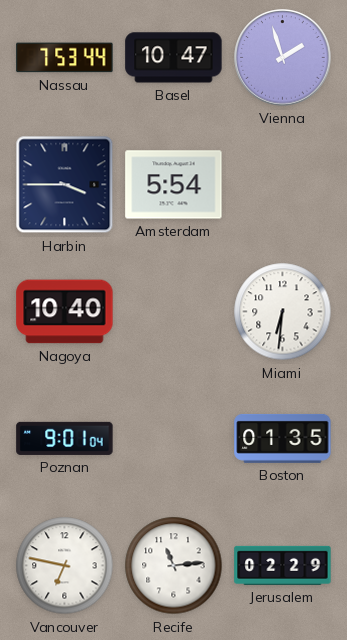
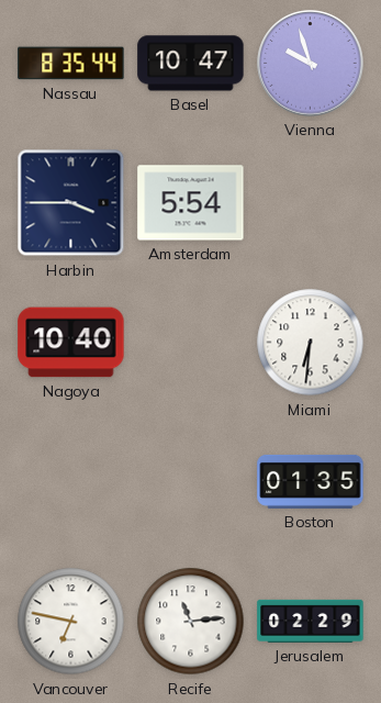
Nassau: 7:53 -> 8:35 (71, 64)
Vienna: 1:57 -> 9:57 (311, 64)
Poznan: 9:01 -> none (65, 438)
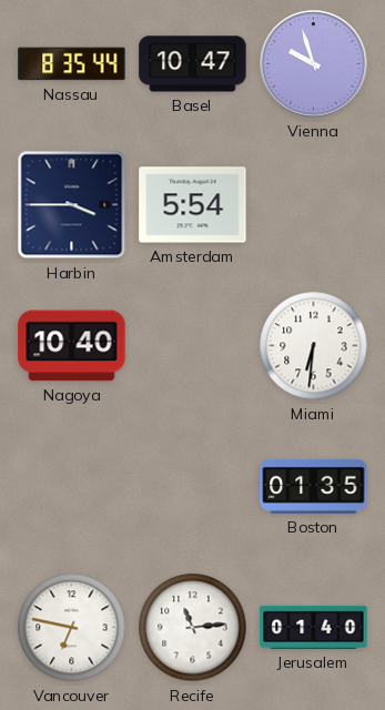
Jerusalem: 02:29 -> 01:40 (314, 627)
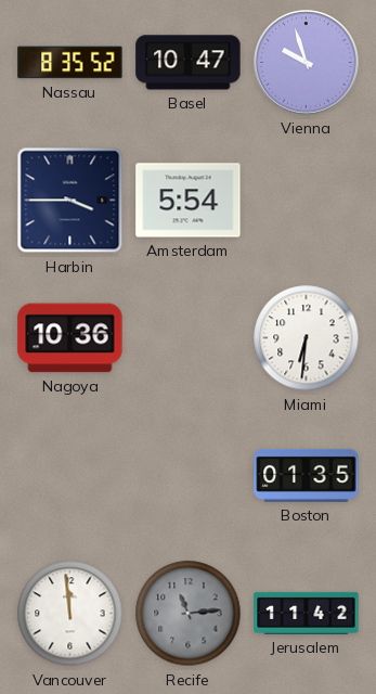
Nassau: 8:35:44 -> 8:35:52 (70, 63)
Nagoya: 10:40 -> 10:36 (70, 338)
Vancouver: 6:47 -> 11:59 (70, 614)
Recife dial: white -> grey (189, 614)
Jerusalem: 01:40 -> 11:42 (307, 613)
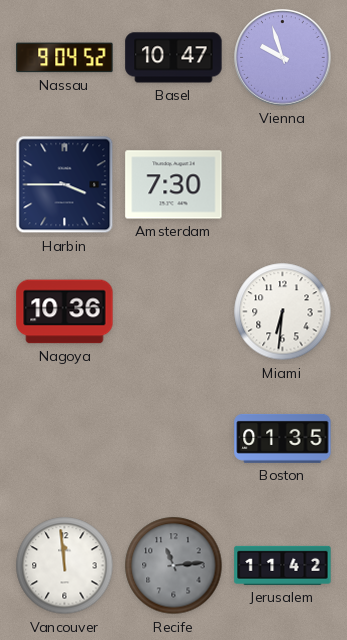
Nassau: 8:35 -> 9:04 (65, 58)
Amsterdam: 5:54 -> 7:30 (174, 185)
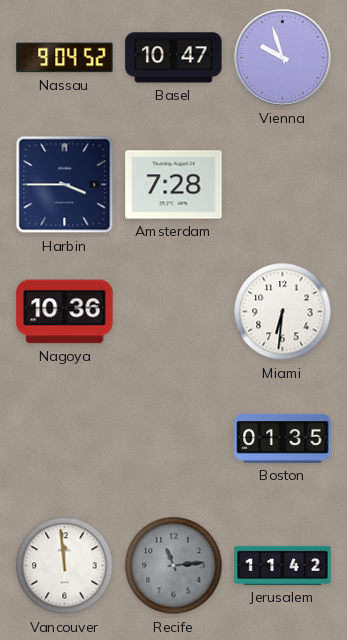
Amsterdam: 7:30 -> 7:28 (174, 185)
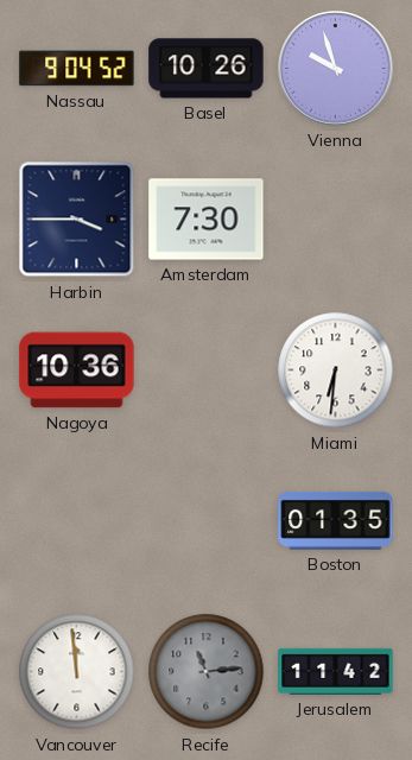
Basel: 10:47 -> 10:26 (207, 69)
Amsterdam: 7:28 -> 7:30 (207, 220)
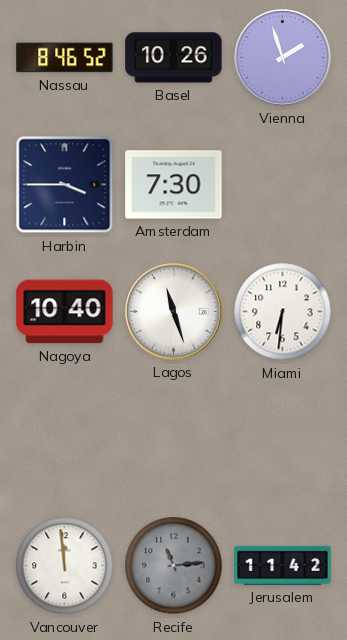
Nassau: 9:04 -> 8:46 (65, 58)
Vienna: 9:57 -> 1:57 (283, 58)
Nagoya: 10:36 -> 10:40 (65, 312)
Lagos: none -> 11:27 (174, 312)
Boston: 01:35 -> none (336, 520)
